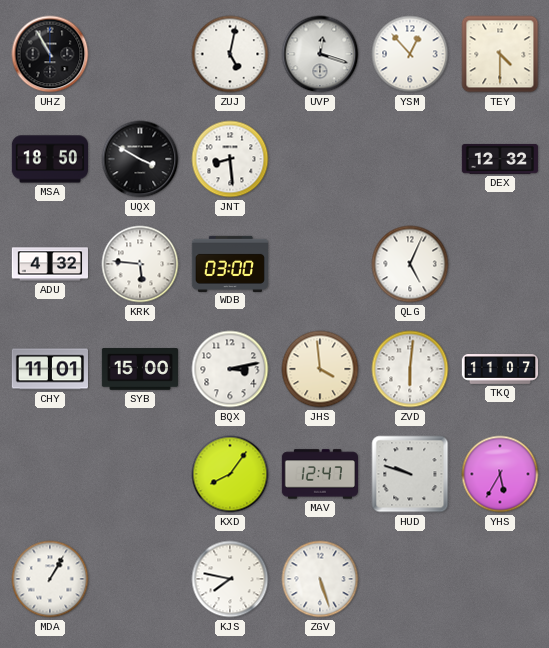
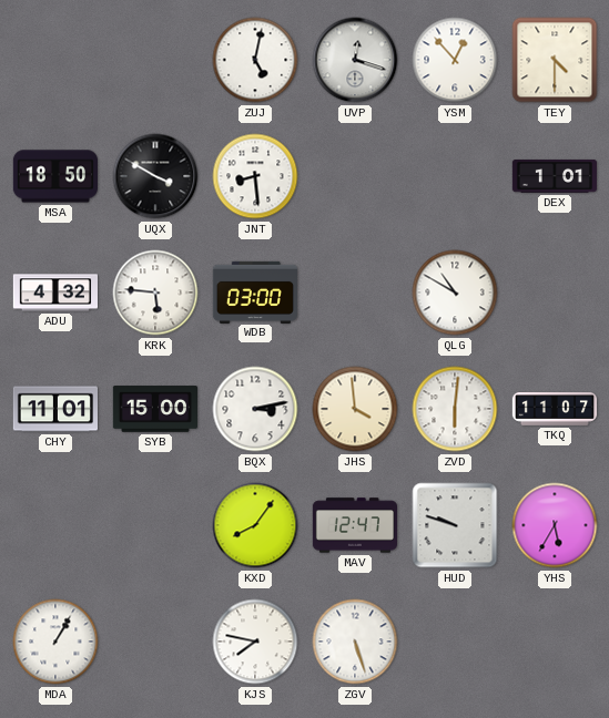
UHZ: 10:55 -> none (50, 54)
DEX: 12:32 -> 1:01 (555, 176)
QLG: 5:04 -> 10:50 (455, 293)
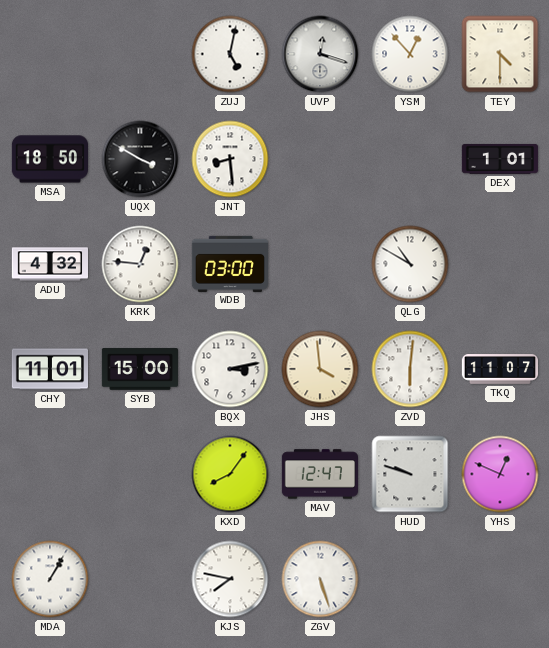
KRK: 5:46 -> 12:46 (140, 264)
YHS: 5:35 -> 12:49 (500, 474)
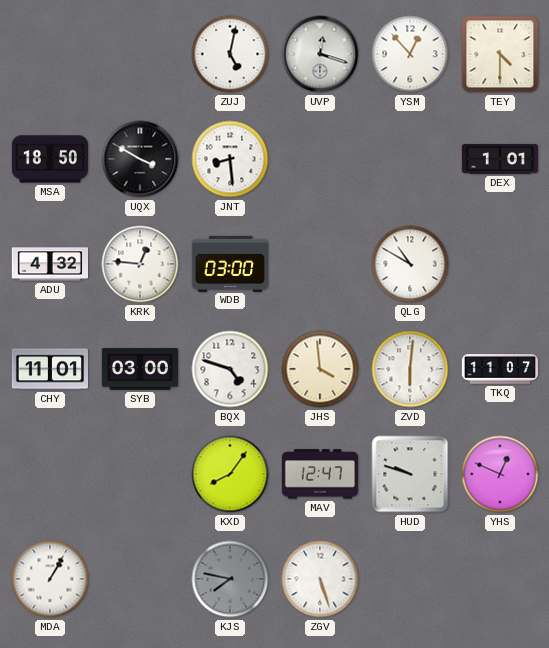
SYB: 15:00 -> 03:00 (139, 369)
BQX: 3:13 -> 4:48 (230, 369)
KJS dial: white -> grey (230, 579)
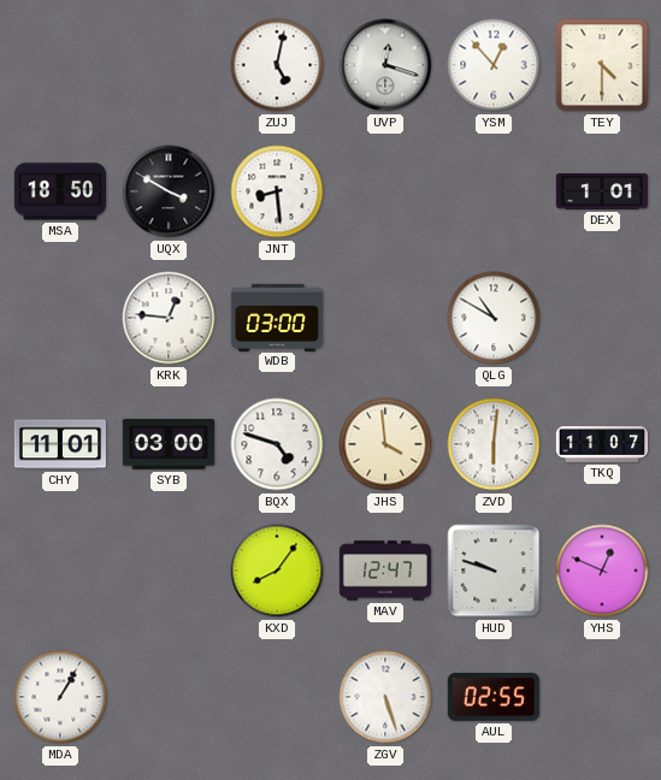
ADU: 4:32 -> none (49, 264)
KJS: 7:47 -> none (230, 579)
AUL: none -> 02:55 (494, 697)
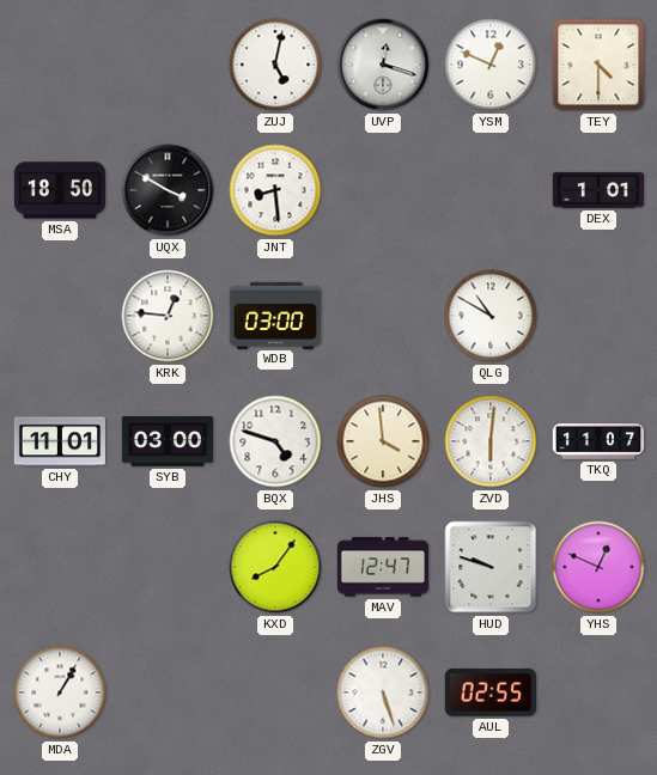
YSM: 12:53 -> 12:49 (491, 65)
